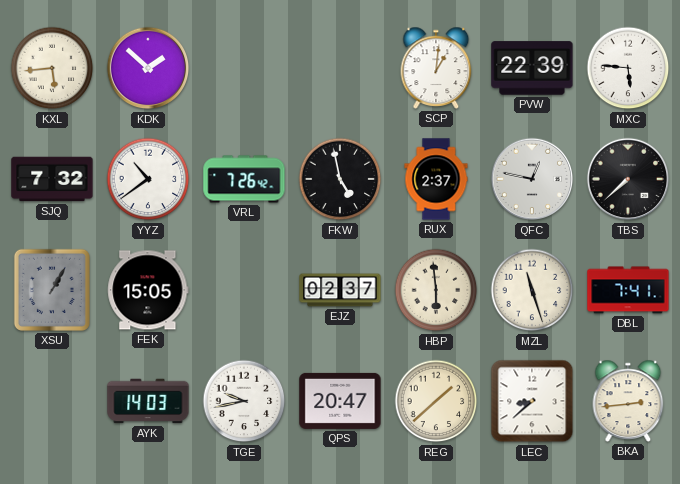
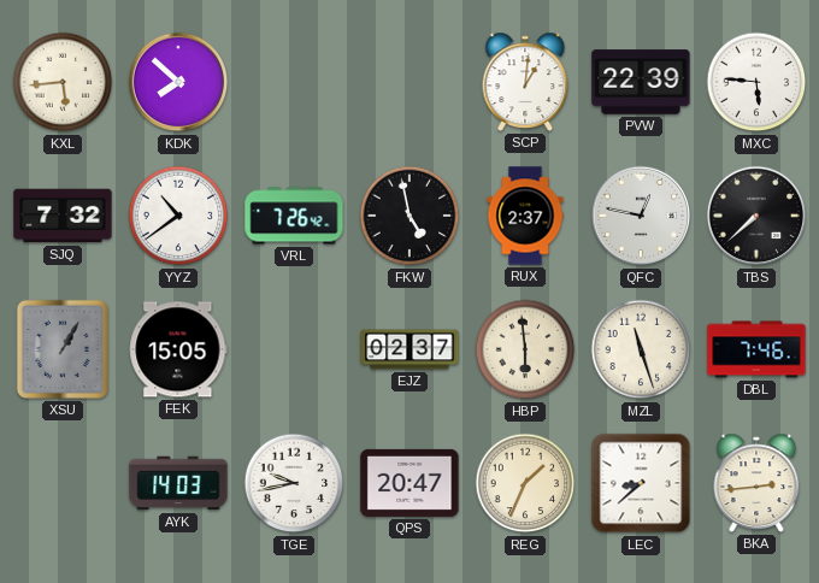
KDK: 1:52 -> 7:52 (178, 82)
DBL: 7:41 -> 7:46 (756, 349)
REG: 1:38 -> 1:34 (525, 483)
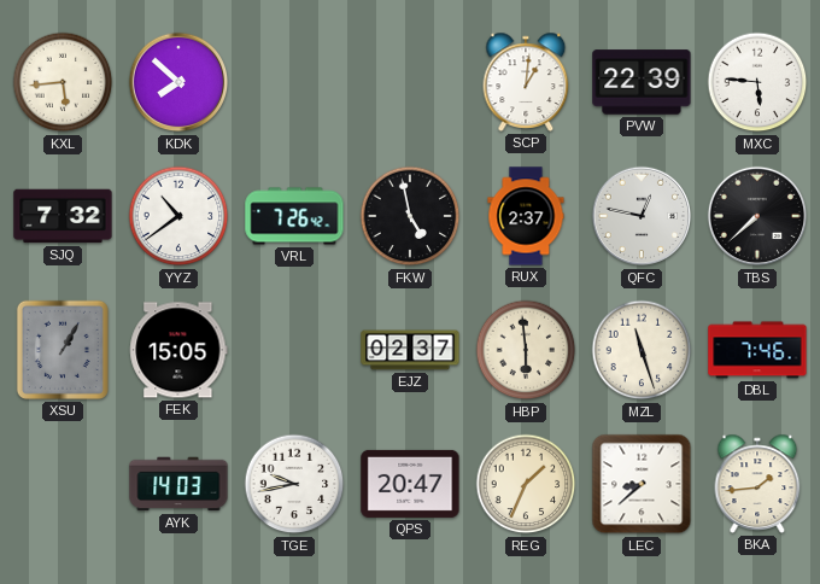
BKA: 2:44 -> 1:44 (757, 484)
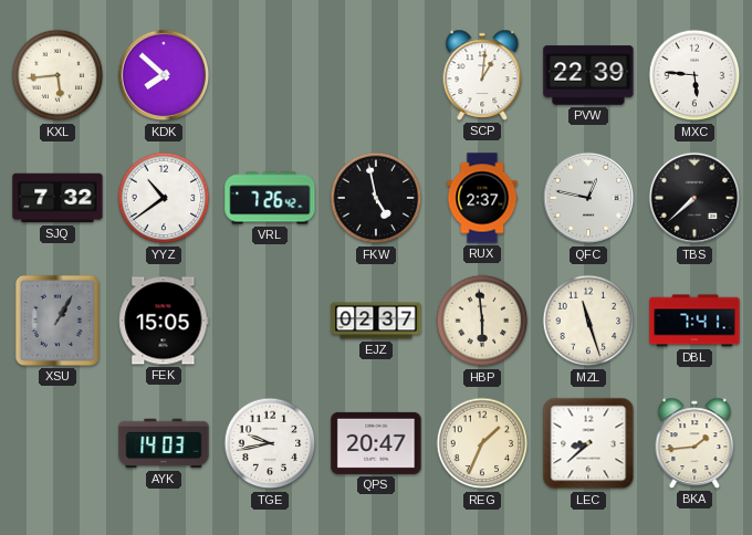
DBL: 7:46 -> 7:41 (694, 321)
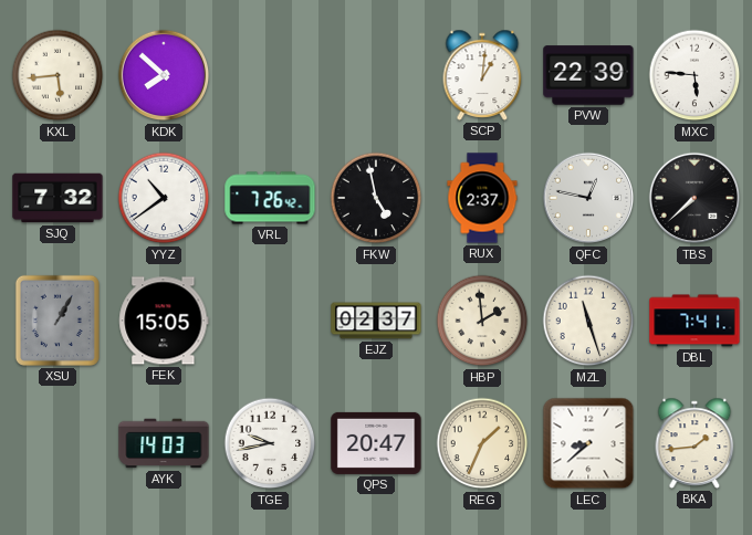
HBP: 5:59 -> 1:59 (482, 321)
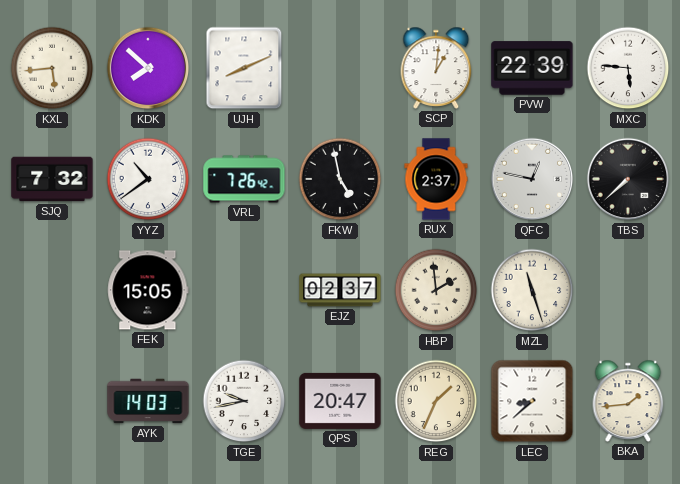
UJH: none -> 8:11 (244, 68)
XSU: 1:05 -> none (58, 321)
DBL: 7:41 -> none (694, 321)
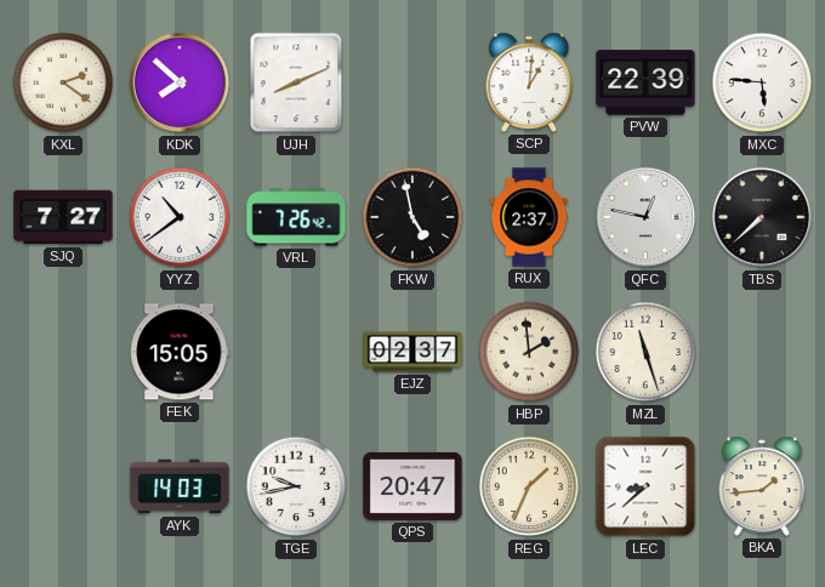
KXL: 5:44 -> 2:21 (63, 82)
SJQ: 7:32 -> 7:27 (63, 217)
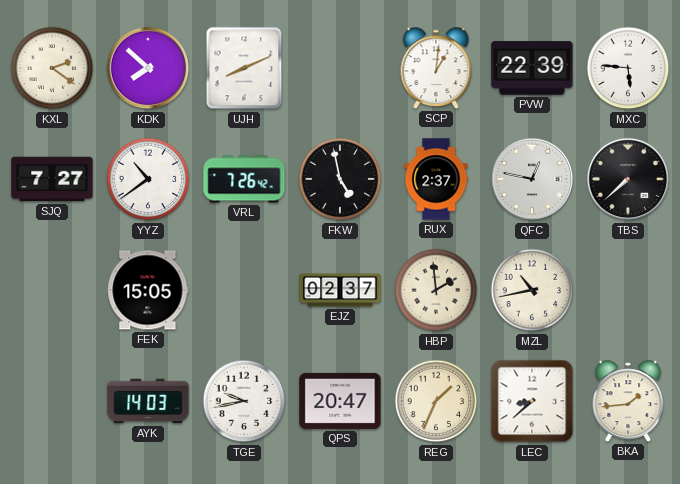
MZL: 11:27 -> 10:43 (532, 290)
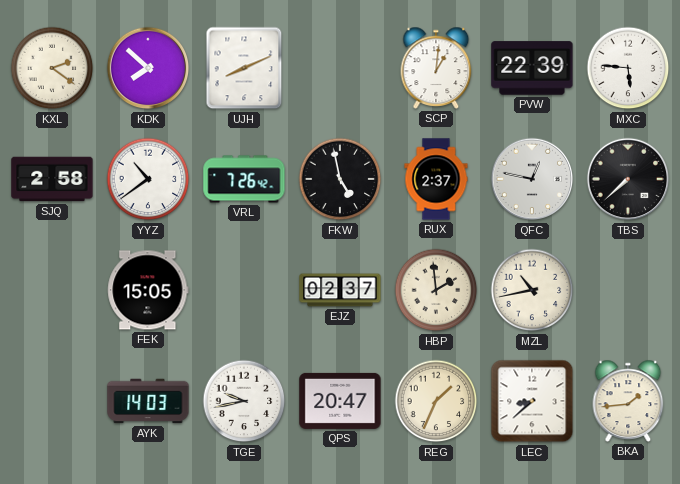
SJQ: 7:27 -> 2:58 (52, 179)
